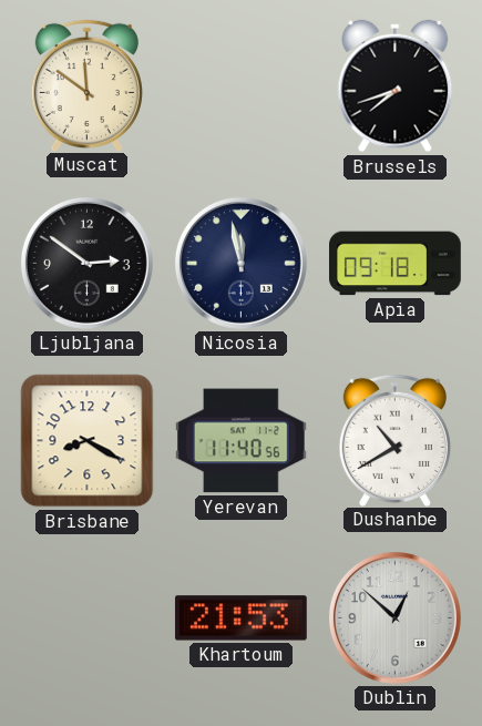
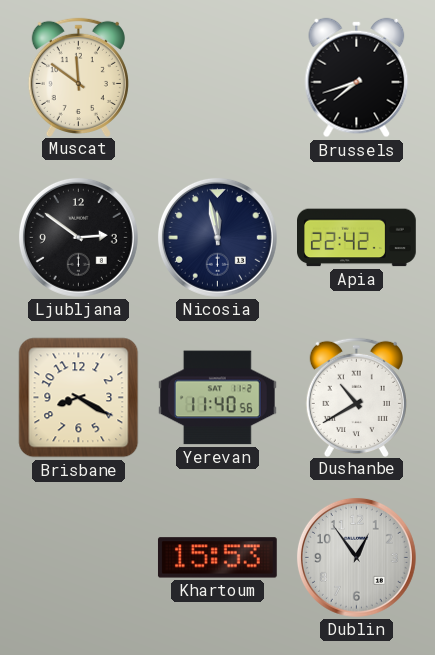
Apia: 09:18 -> 22:42 (357, 238)
Khartoum: 21:53 -> 15:53 (217, 558)
Dublin: 12:52 -> 12:54 (356, 557)
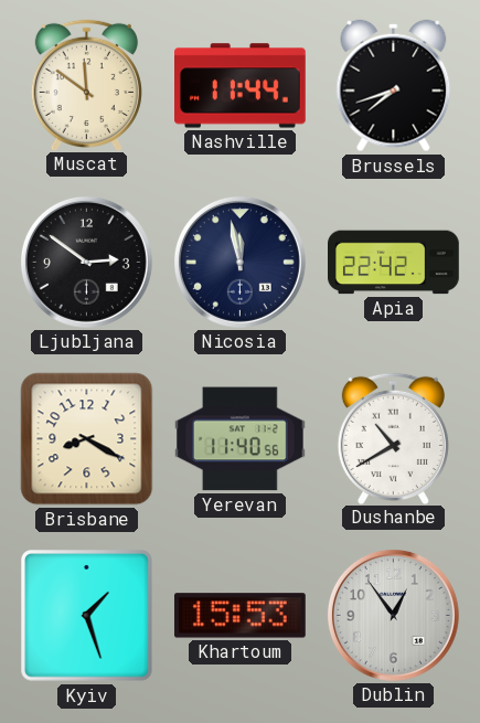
Nashville: none -> 11:44 (241, 86)
Kyiv: none -> 1:27 (87, 616)
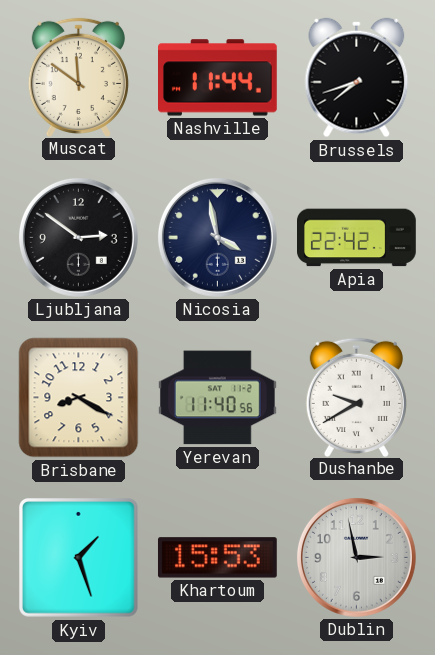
Nicosia: 11:58 -> 3:58 (217, 237)
Dushanbe: 10:40 -> 9:40 (356, 397)
Dublin: 12:54 -> 2:58 (356, 557)
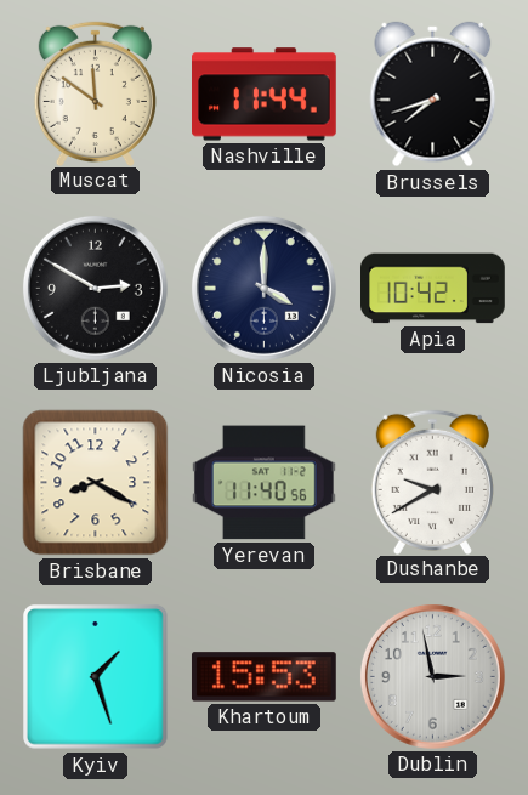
Ljubljana: 2:51 -> 2:50 (95, 288)
Nicosia: 3:58 -> 4:00 (263, 288)
Apia: 22:42 -> 10:42 (433, 289)
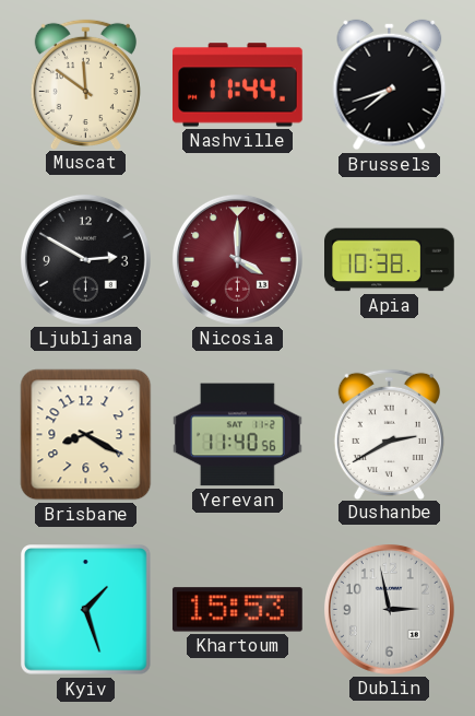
Nicosia dial: navy -> burgundy (237, 259)
Apia: 10:42 -> 10:38 (390, 260)
Dushanbe: 9:40 -> 2:40 (389, 434)
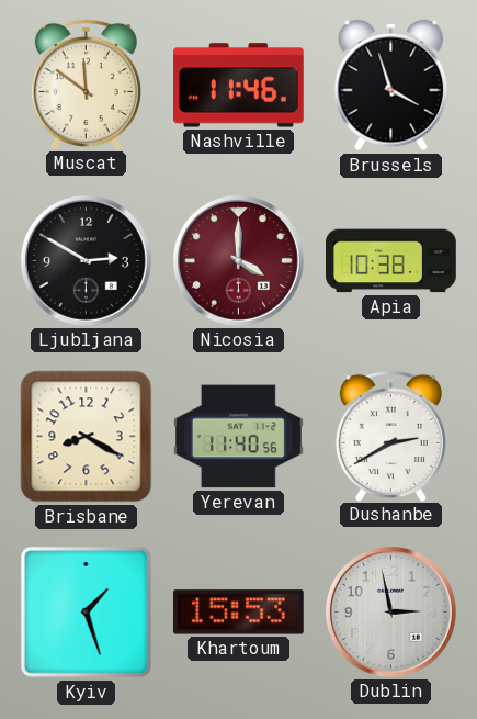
Nashville: 11:44 -> 11:46 (239, 86)
Brussels: 7:42 -> 3:57 (391, 86)
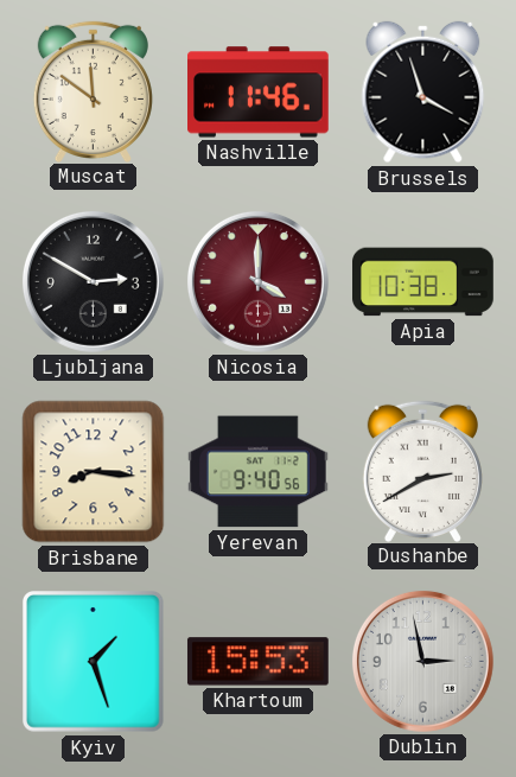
Brisbane: 8:20 -> 8:16 (94, 472)
Yerevan: 11:40 -> 9:40 (257, 472)
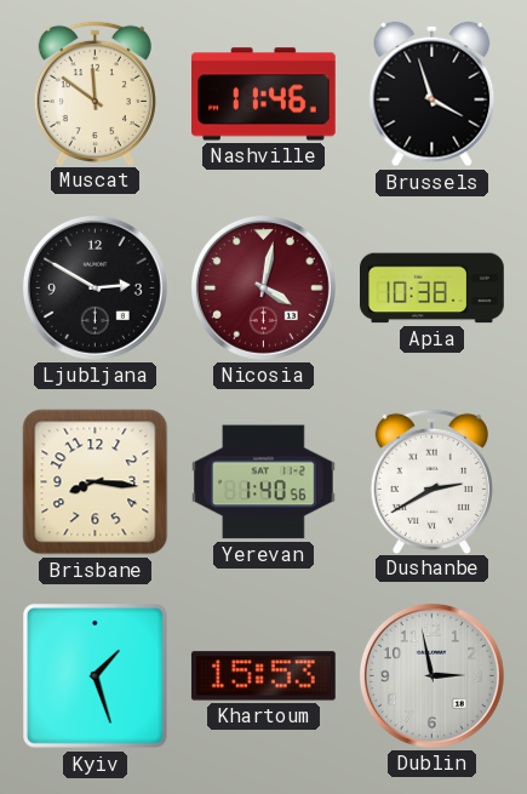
Nicosia: 4:00 -> 4:02 (263, 287)
Yerevan: 9:40 -> 1:40 (263, 482)
